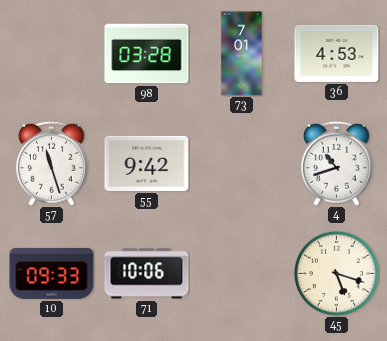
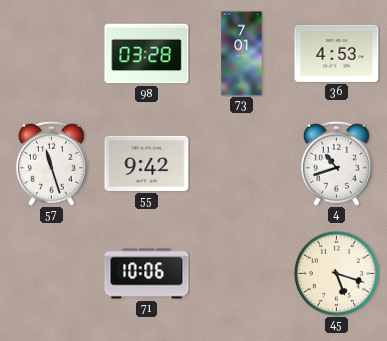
10: 09:33 -> none (52, 273)
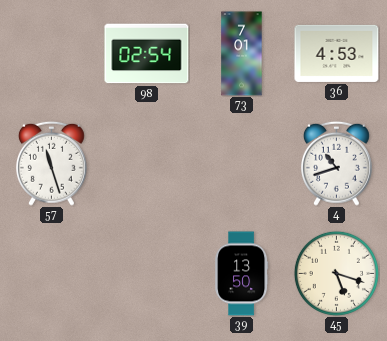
98: 03:28 -> 02:54 (147, 54)
55: 9:42 -> none (147, 163)
71: 10:06 -> none (147, 274)
39: none -> 13:50 (242, 274)
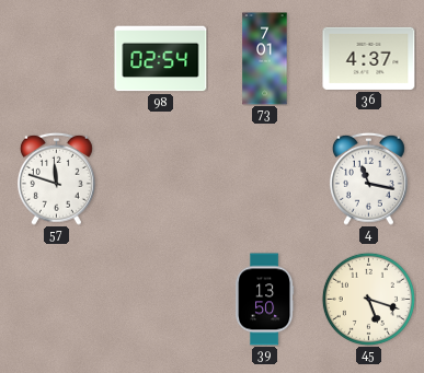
36: 4:53 -> 4:37 (369, 58)
57: 11:27 -> 11:48 (56, 178)
4: 10:42 -> 11:17 (368, 178)
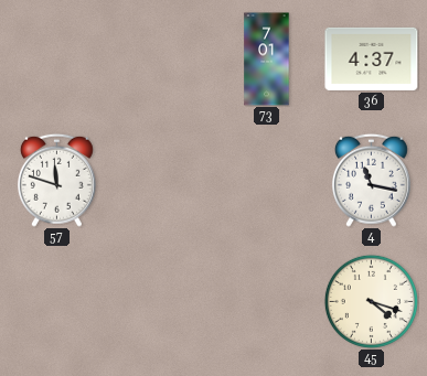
98: 02:54 -> none (161, 59)
39: 13:50 -> none (265, 300)
45: 5:18 -> 4:18 (371, 301)
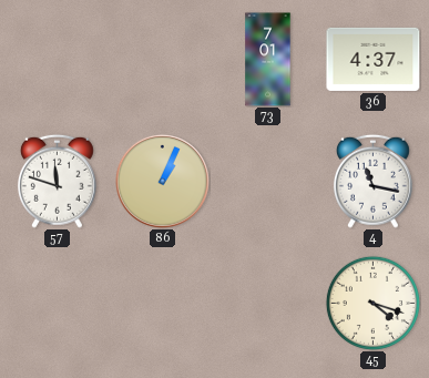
86: none -> 1:04 (162, 181)
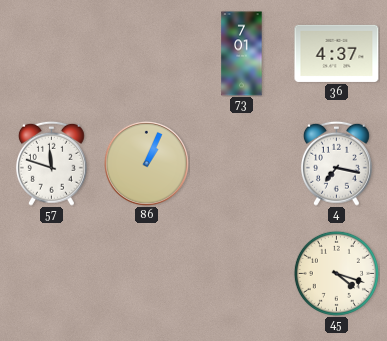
4: 11:17 -> 7:17 (336, 163)
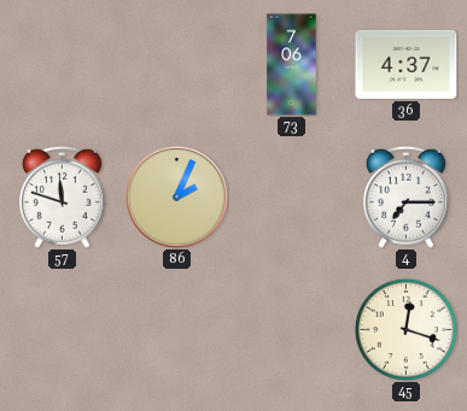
73: 7:01 -> 7:06 (292, 65)
86: 1:04 -> 2:04 (176, 196)
4: 7:17 -> 7:15 (405, 196)
45: 4:18 -> 12:18 (405, 329)
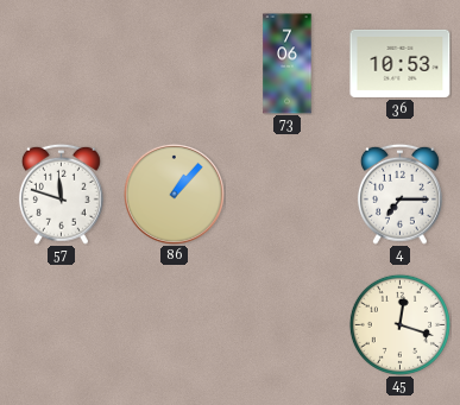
36: 4:37 -> 10:53 (401, 63)
86: 2:04 -> 1:07 (174, 194)
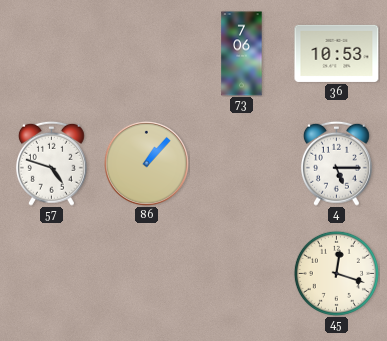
57: 11:48 -> 4:48 (51, 163)
4: 7:15 -> 5:15 (336, 163)
